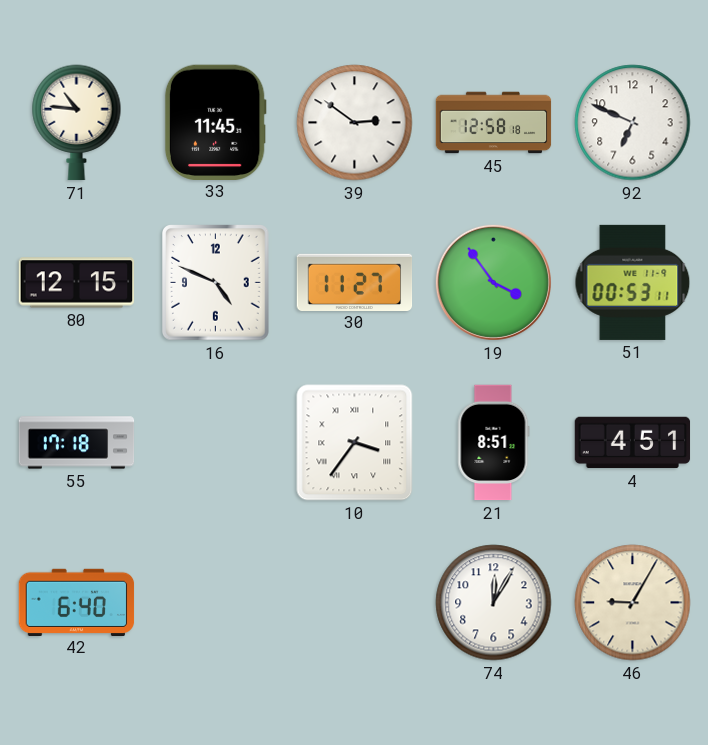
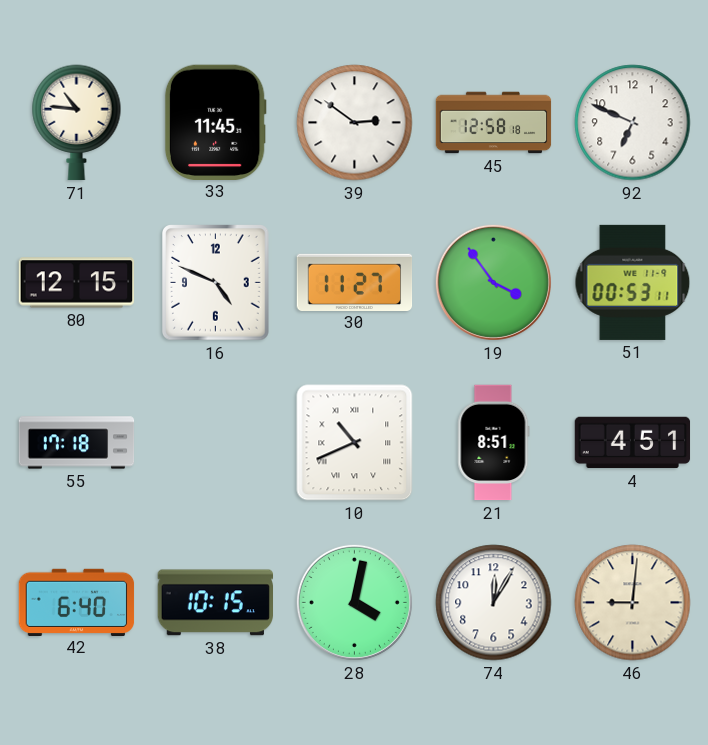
10: 3:36 -> 10:41 (355, 443)
38: none -> 10:15 (215, 603)
28: none -> 4:02 (354, 602)
46: 9:05 -> 9:01 (633, 603)
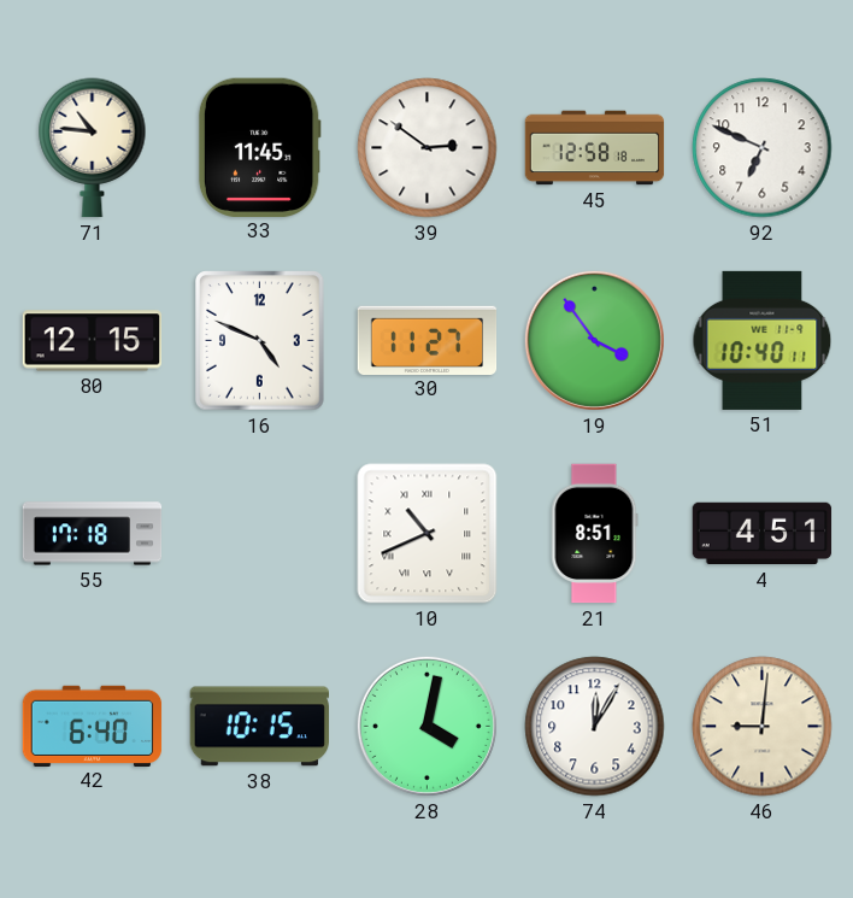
51: 00:53 -> 10:40 (763, 340)
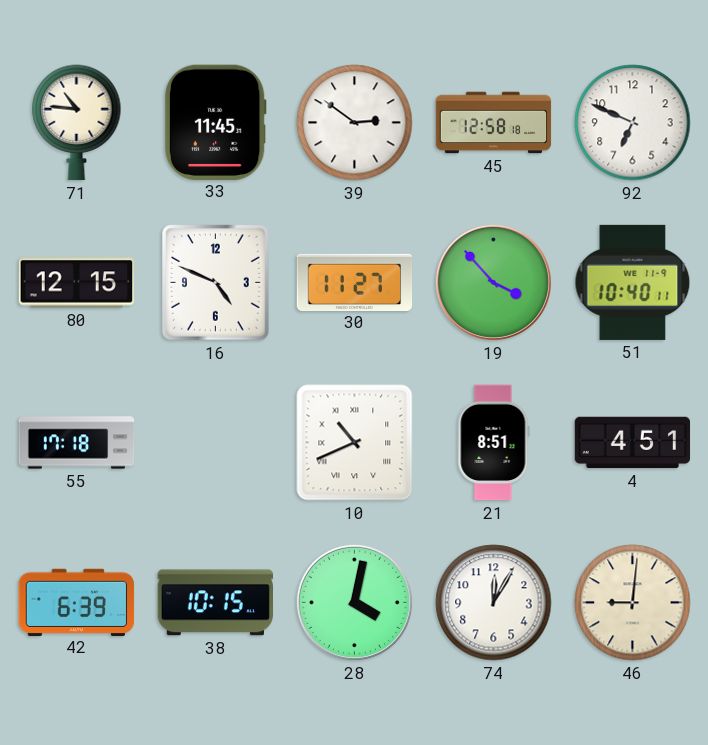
19: 3:54 -> 3:53 (493, 282)
42: 6:40 -> 6:39 (77, 602)
